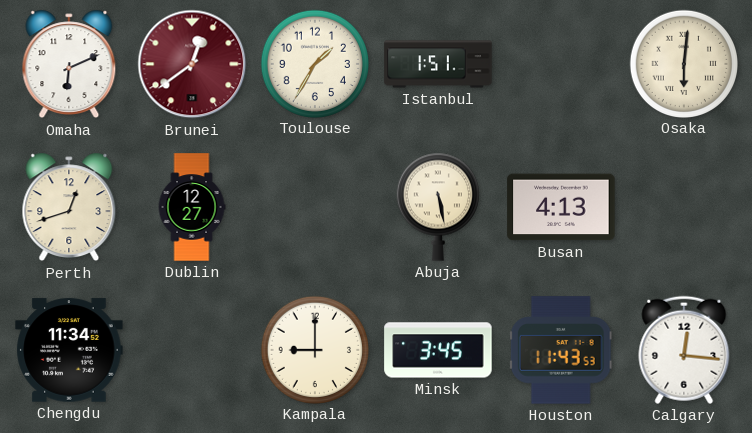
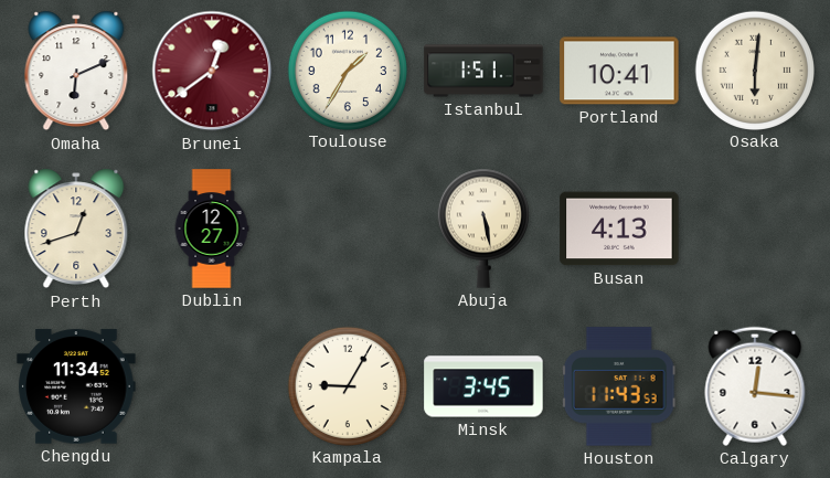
Portland: none -> 10:41 (619, 71)
Kampala: 9:00 -> 9:05 (347, 385)
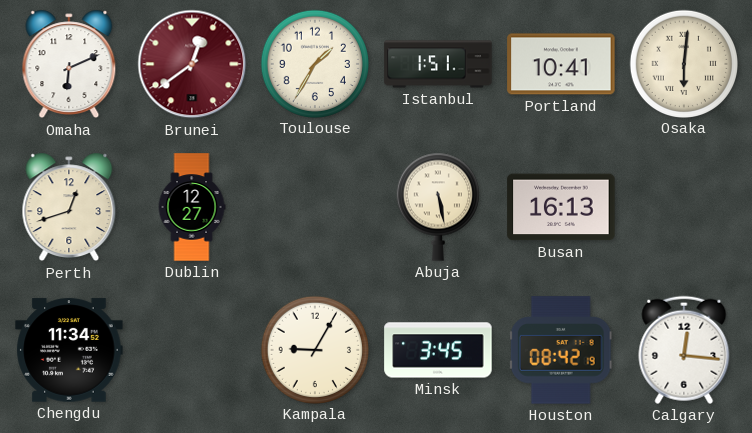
Busan: 4:13 -> 16:13 (561, 207)
Houston: 11:43 -> 08:42 (561, 350)
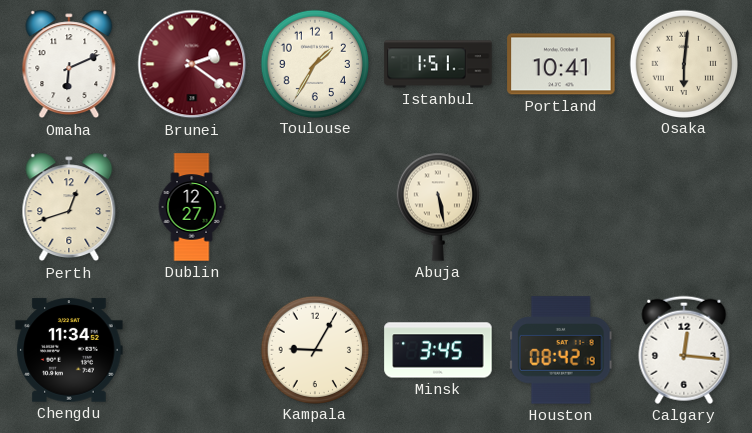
Brunei: 12:39 -> 2:21 (192, 64)
Busan: 16:13 -> none (561, 207)
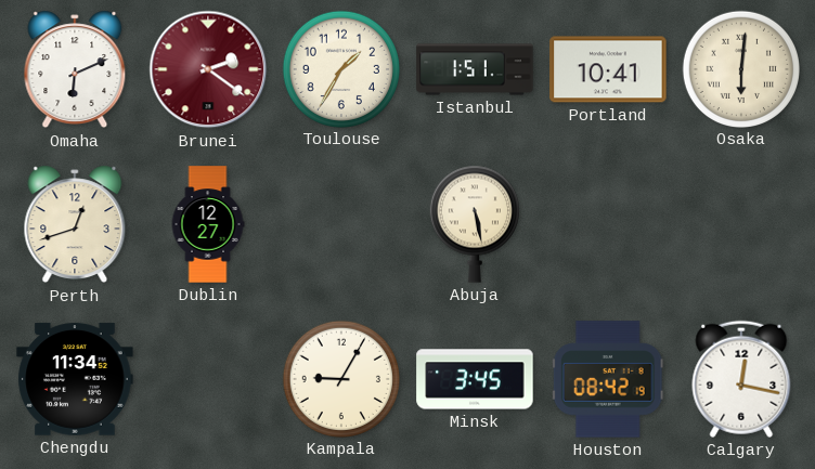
Calgary: 12:16 -> 12:17 (741, 379)
